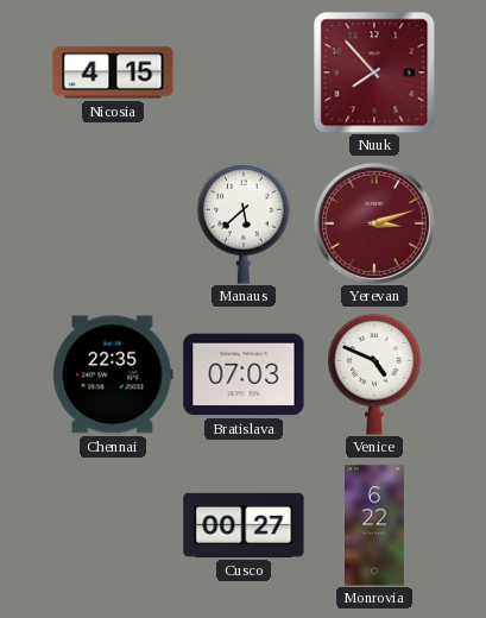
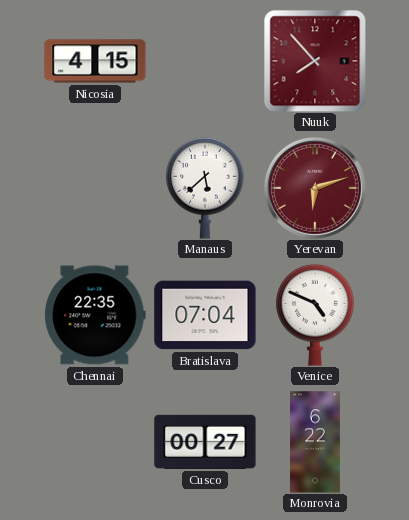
Yerevan: 3:12 -> 6:12 (315, 188)
Bratislava: 07:03 -> 07:04 (205, 315)
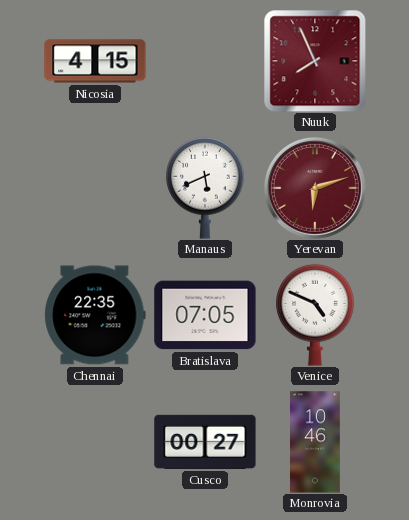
Nuuk: 7:53 -> 7:56 (315, 61)
Manaus: 5:38 -> 5:41 (205, 188)
Bratislava: 07:04 -> 07:05 (205, 315)
Monrovia: 6:22 -> 10:46 (316, 442)
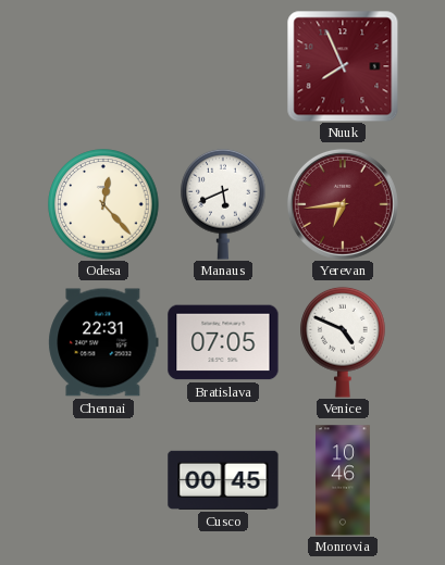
Nicosia: 4:15 -> none (95, 61)
Odesa: none -> 12:23 (103, 204)
Yerevan: 6:12 -> 6:44 (343, 204)
Chennai: 22:35 -> 22:31 (103, 342)
Cusco: 00:27 -> 00:45 (223, 480)
